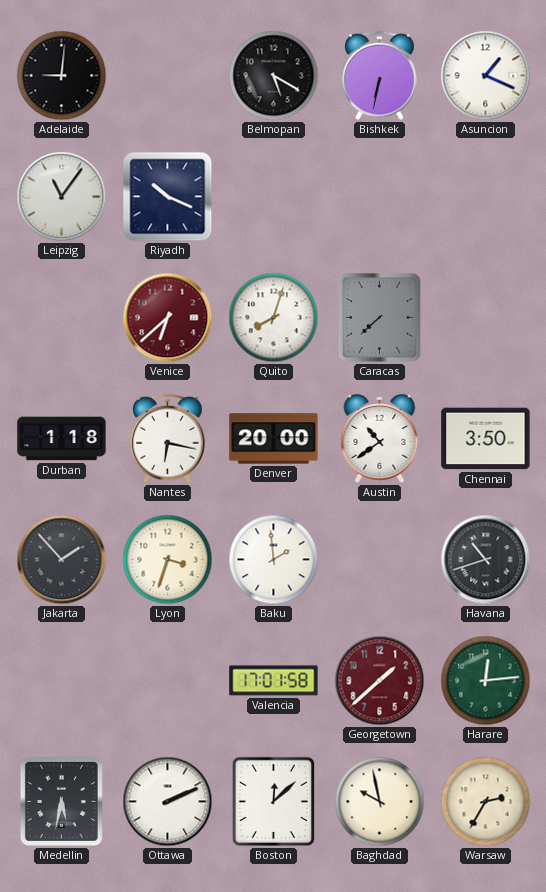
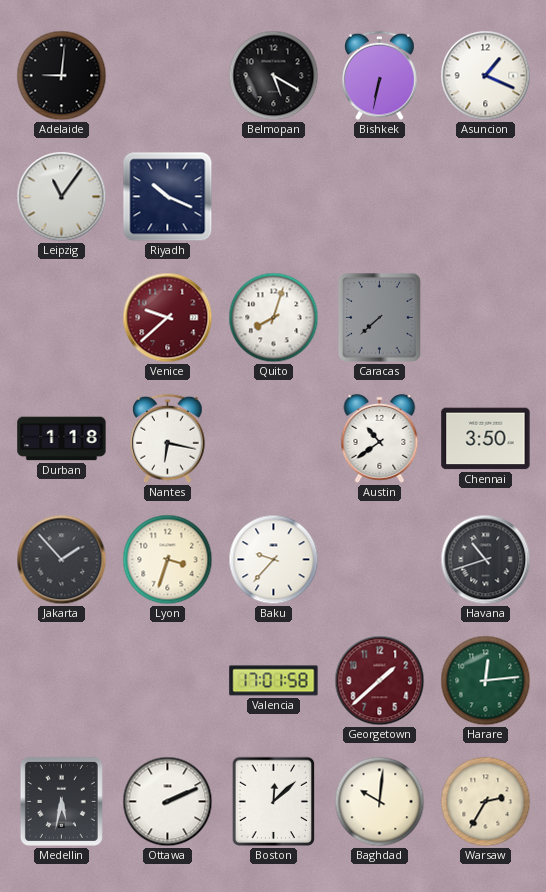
Venice: 6:38 -> 9:38 (168, 318)
Denver: 20:00 -> none (274, 439)
Baku: 1:59 -> 9:37 (274, 560)
Baghdad: 9:58 -> 10:01 (380, 802)
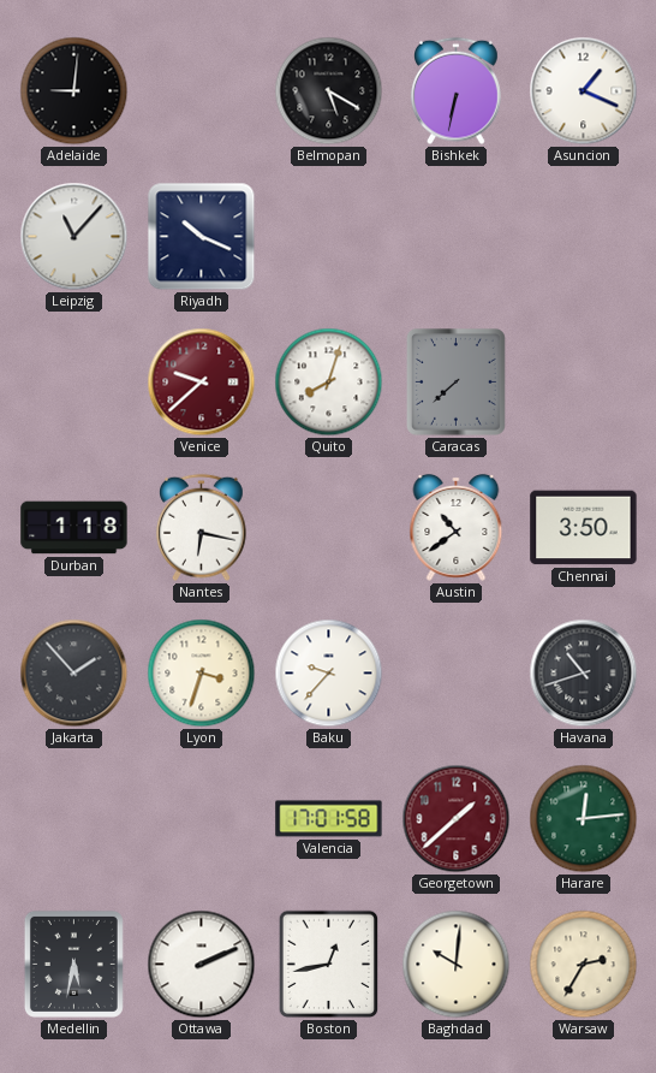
Leipzig: 11:06 -> 11:07 (74, 237)
Boston: 12:08 -> 12:43 (329, 965)
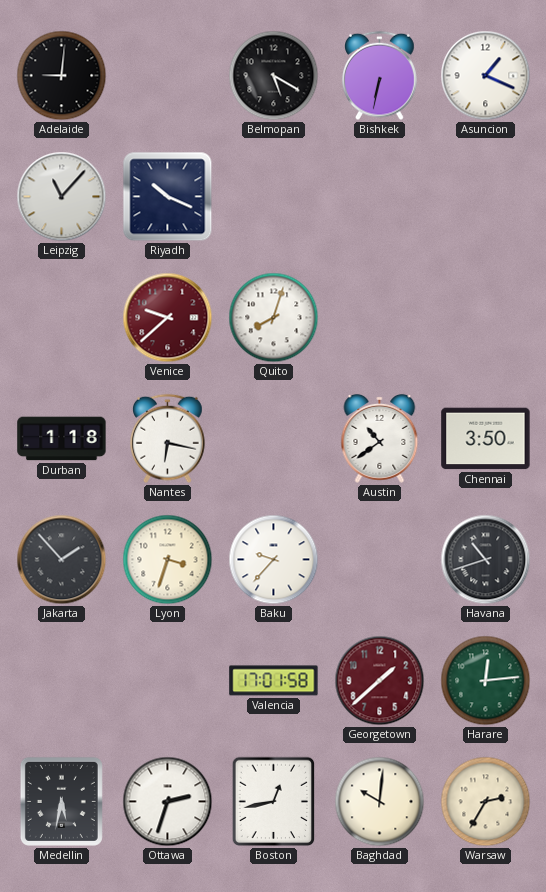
Caracas: 7:38 -> none (455, 381)
Ottawa: 2:11 -> 2:33 (168, 802)
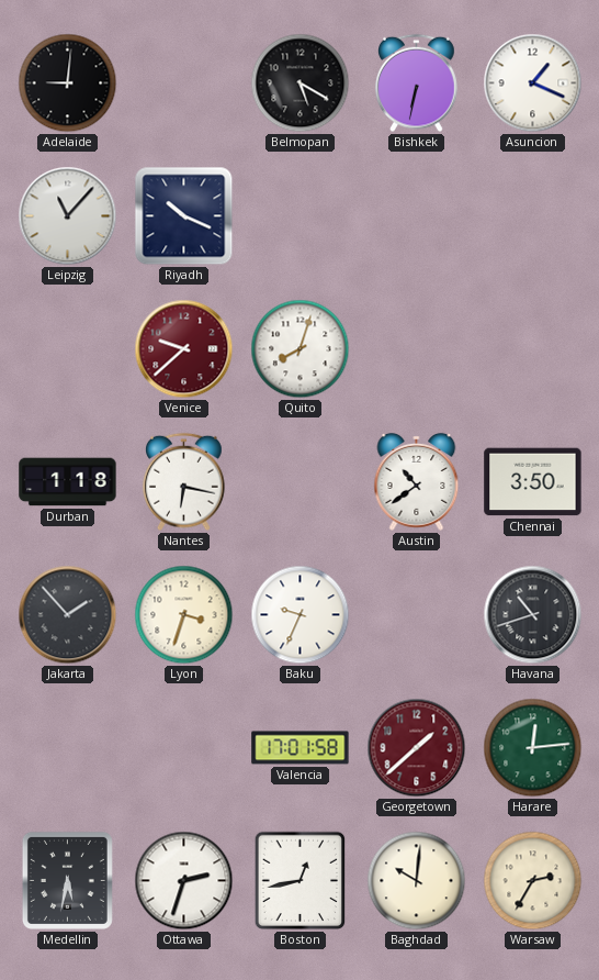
Baku: 9:37 -> 9:34 (301, 615)
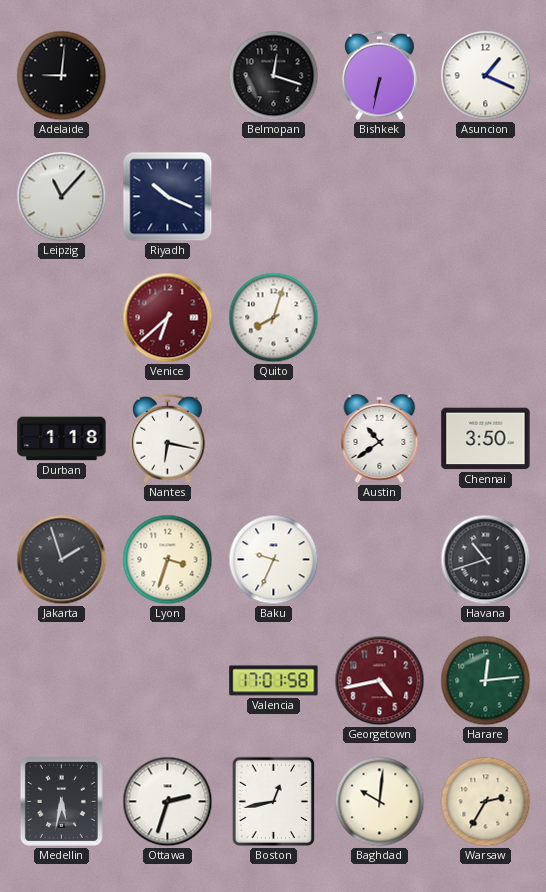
Belmopan: 5:20 -> 12:18 (274, 76)
Venice: 9:38 -> 6:38 (168, 318)
Jakarta: 1:53 -> 1:57 (62, 560)
Georgetown: 1:38 -> 4:43 (380, 681)
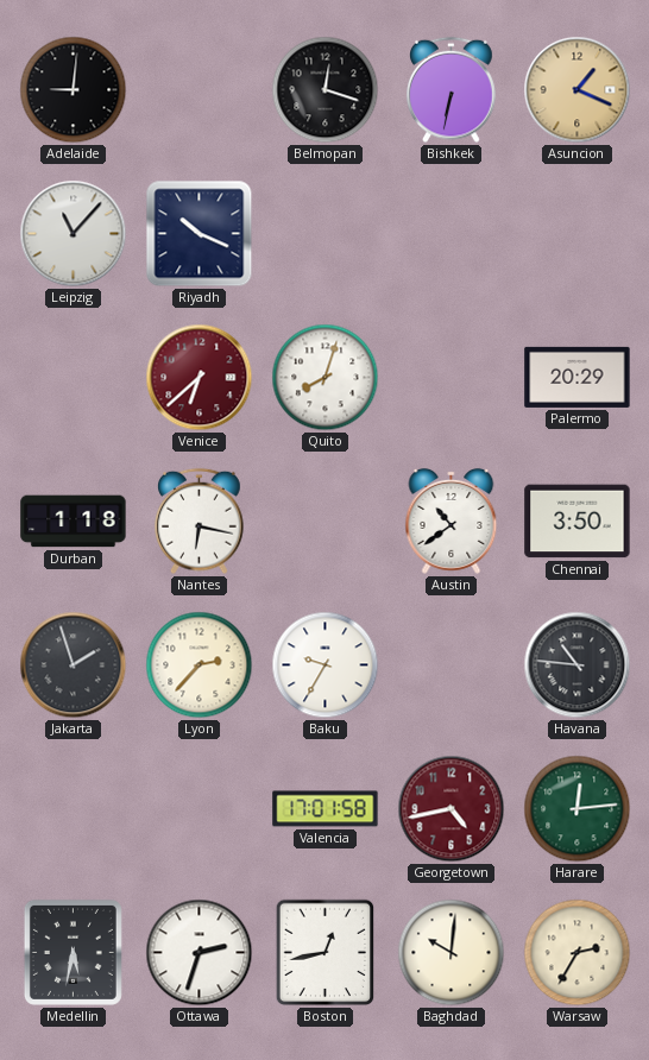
Asuncion dial: white -> champagne (578, 90)
Palermo: none -> 20:29 (578, 377)
Lyon: 3:33 -> 2:37 (200, 665)
Baku: 9:34 -> 9:35 (326, 665)
Havana: 10:42 -> 10:46 (578, 665)
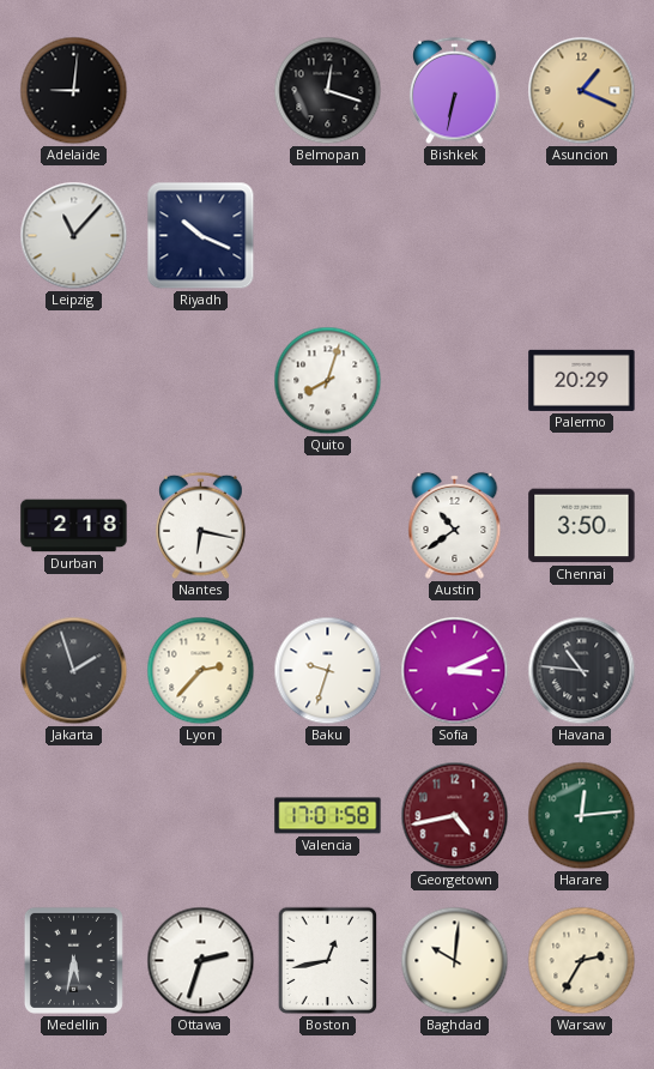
Venice: 6:38 -> none (200, 378)
Durban: 1:18 -> 2:18 (74, 526)
Baku: 9:35 -> 9:33 (328, 671)
Sofia: none -> 3:11 (455, 671)
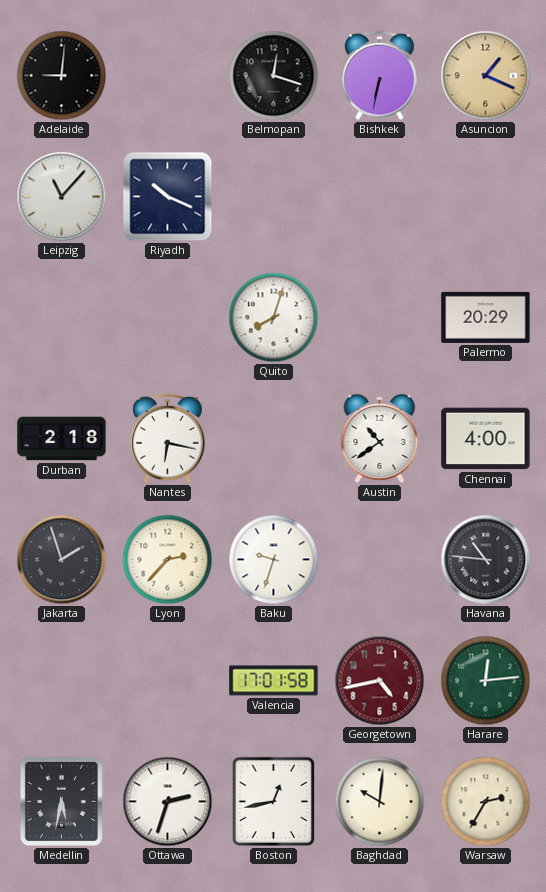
Chennai: 3:50 -> 4:00 (486, 439)
Sofia: 3:11 -> none (455, 671)
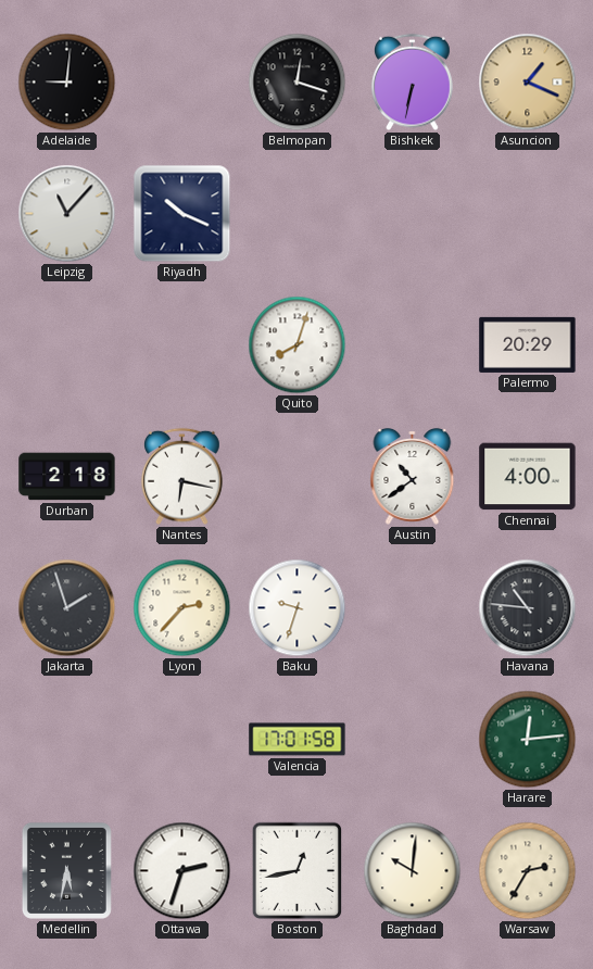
Georgetown: 4:43 -> none (380, 681)
